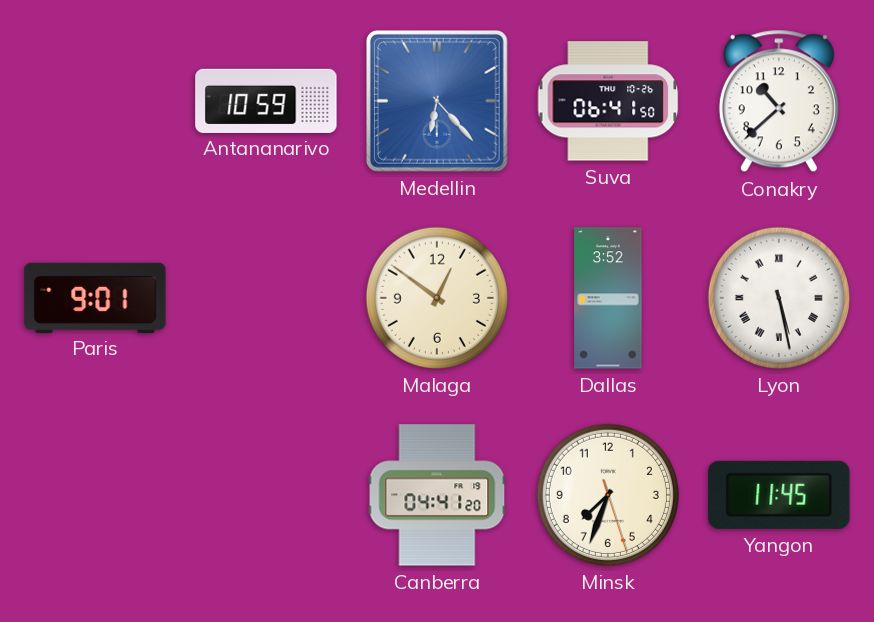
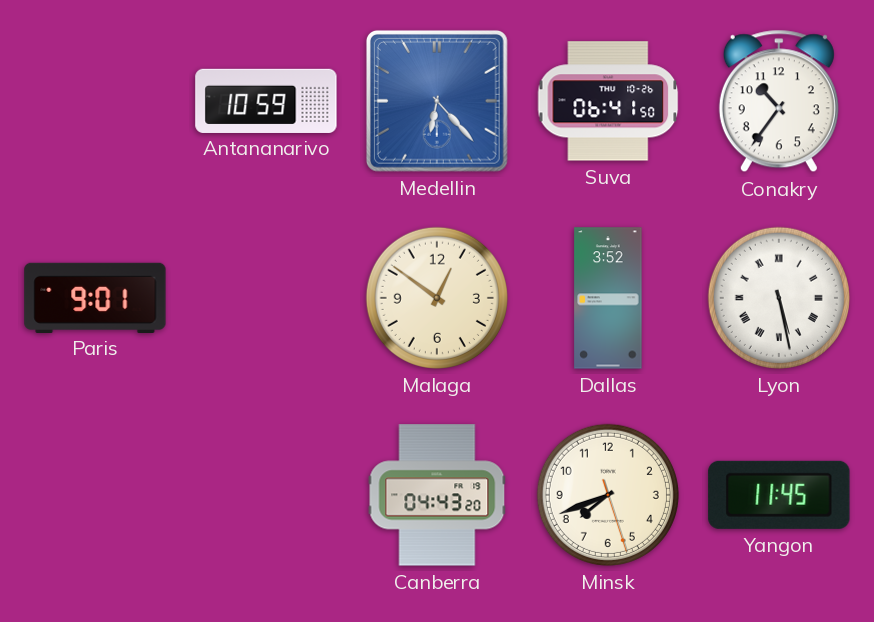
Conakry: 10:38 -> 10:36 (779, 101)
Canberra: 04:41 -> 04:43 (437, 495)
Minsk: 7:33 -> 7:41 (608, 495)
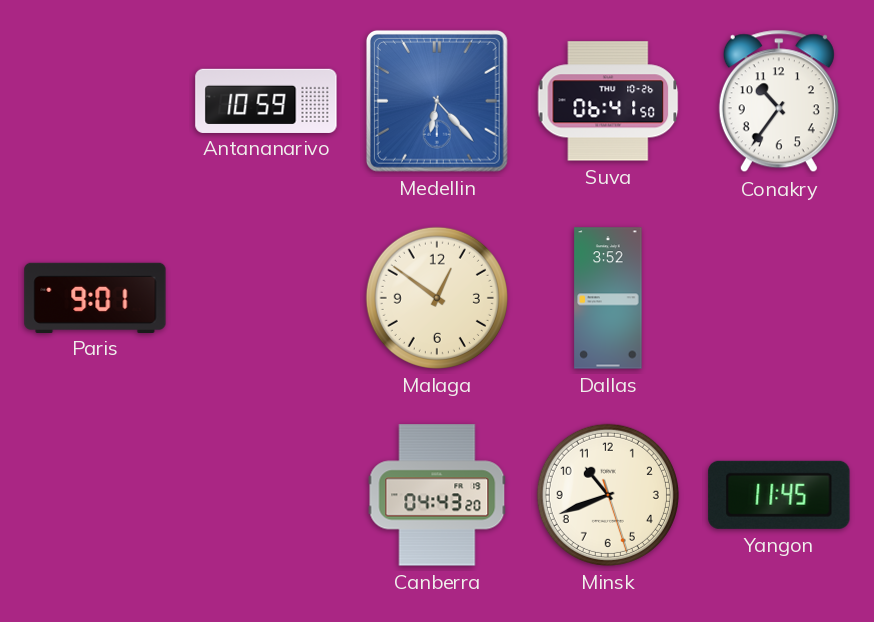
Lyon: 5:28 -> none (779, 298)
Minsk: 7:41 -> 10:41 (608, 495)
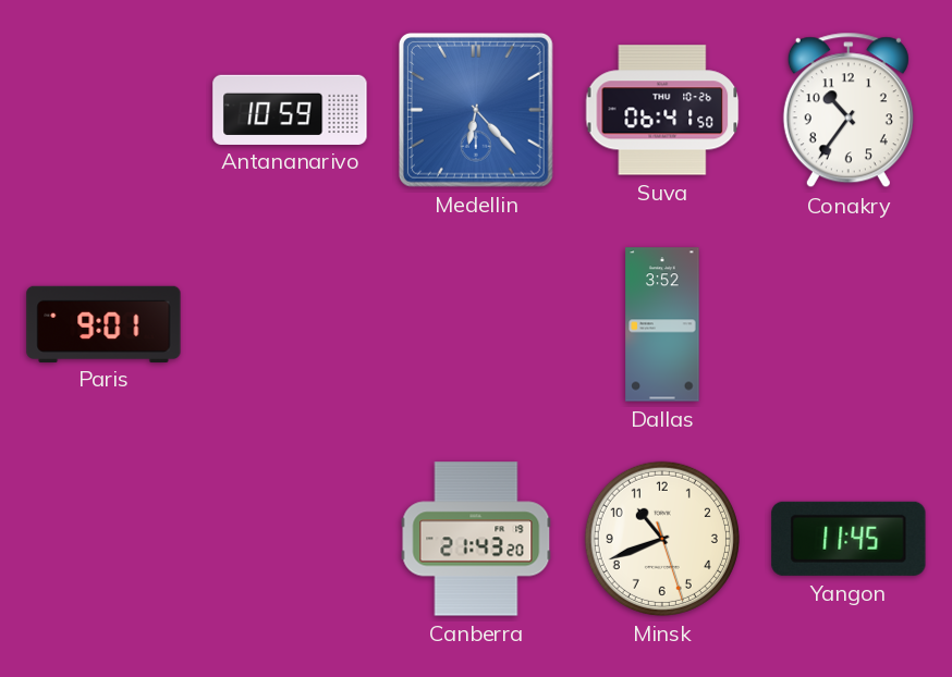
Malaga: 12:51 -> none (437, 298)
Canberra: 04:43 -> 21:43 (476, 539)
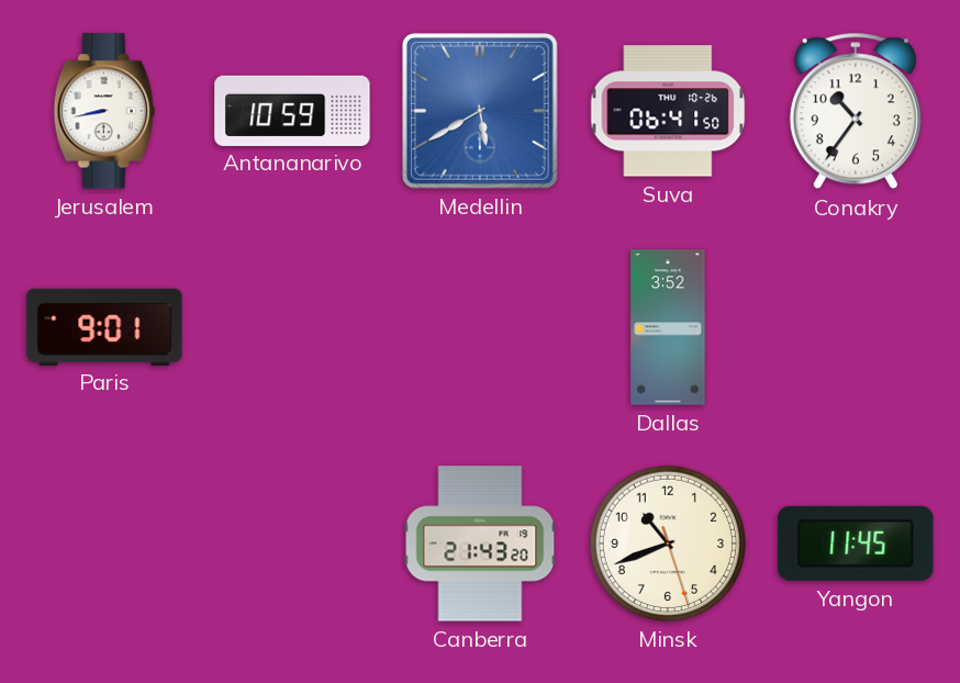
Jerusalem: none -> 8:43 (104, 111)
Medellin: 6:23 -> 5:40 (480, 111)
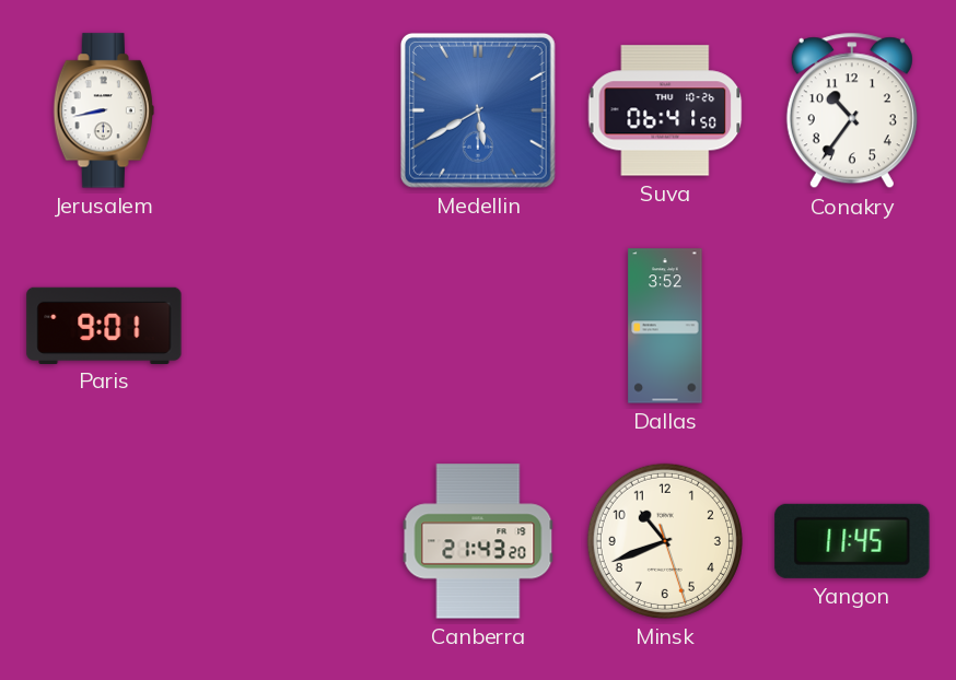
Antananarivo: 10:59 -> none (292, 110)
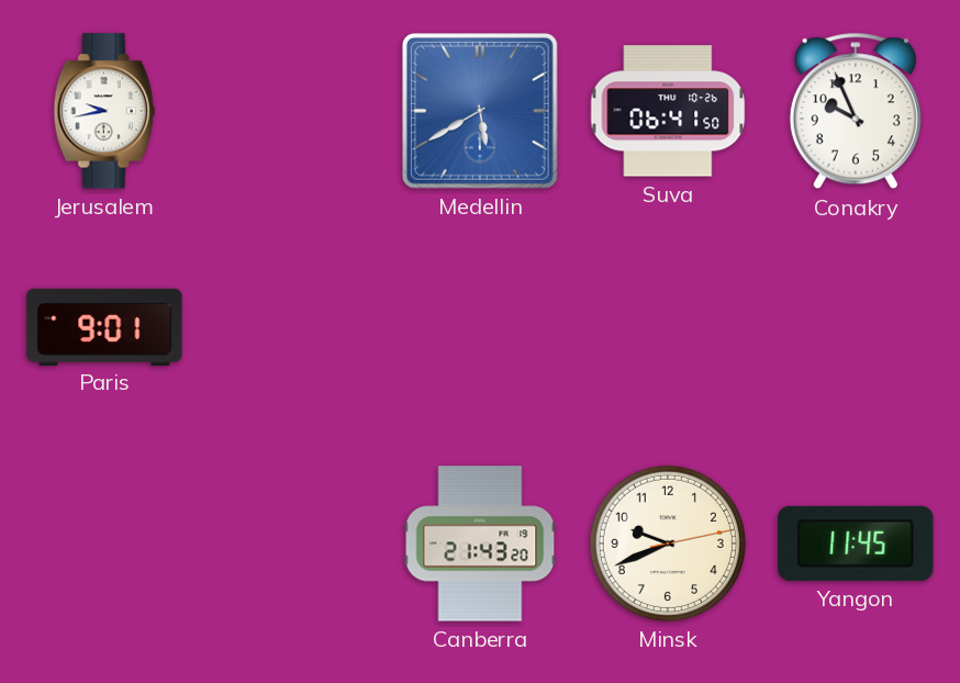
Jerusalem: 8:43 -> 9:43 (104, 111)
Conakry: 10:36 -> 9:56 (856, 111)
Dallas: 3:52 -> none (665, 326)
Minsk: 10:41 -> 9:41 (668, 544)
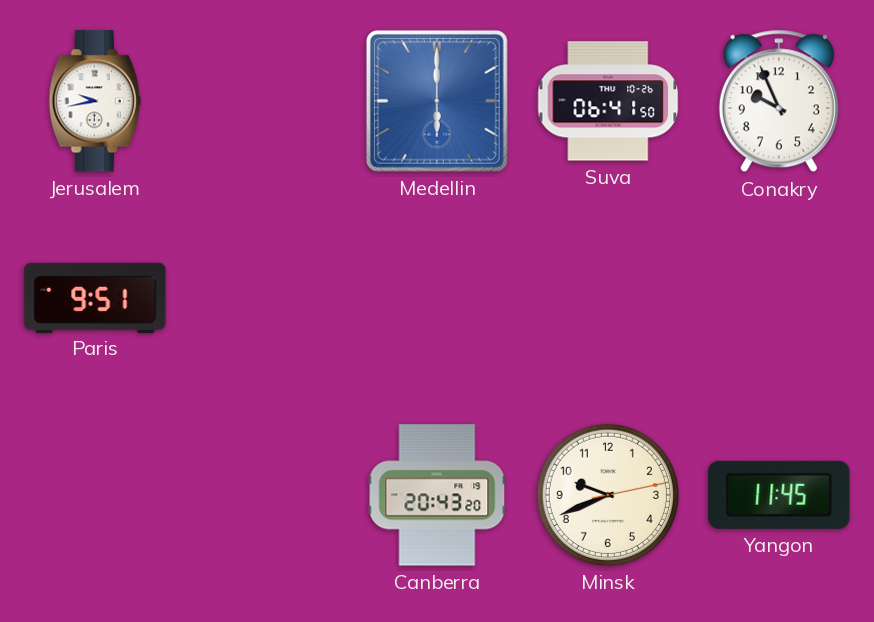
Medellin: 5:40 -> 6:00 (437, 101)
Paris: 9:01 -> 9:51 (95, 297)
Canberra: 21:43 -> 20:43 (437, 495)
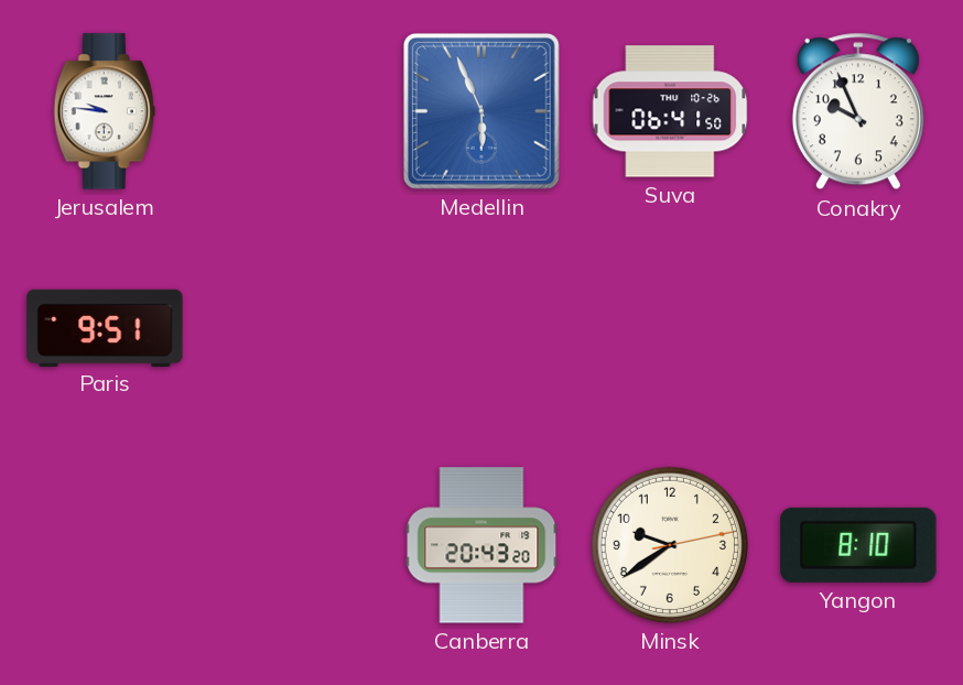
Jerusalem: 9:43 -> 9:46 (105, 111)
Medellin: 6:00 -> 5:56 (481, 111)
Minsk: 9:41 -> 9:39 (670, 545)
Yangon: 11:45 -> 8:10 (858, 545)
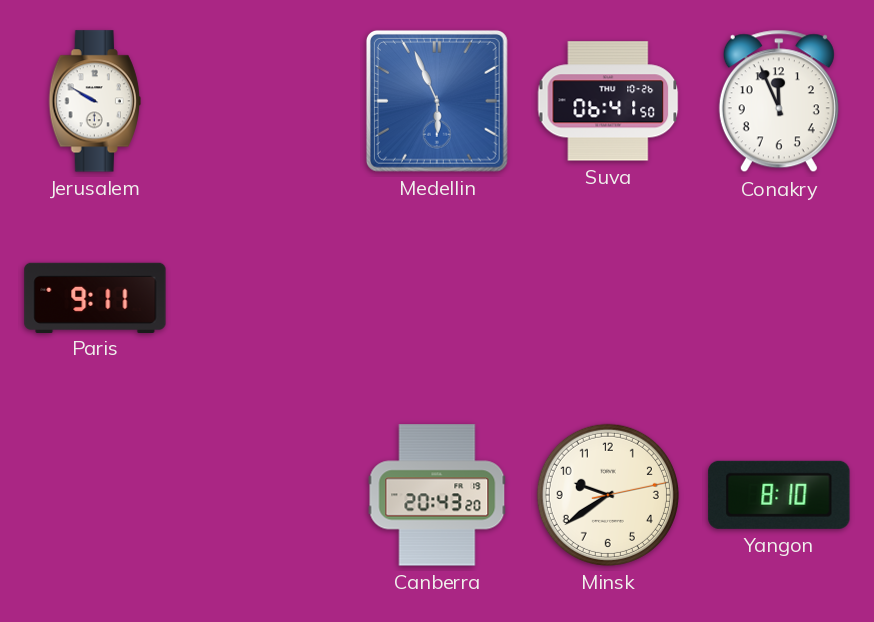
Jerusalem: 9:46 -> 9:50 (95, 101)
Conakry: 9:56 -> 11:56 (779, 101)
Paris: 9:51 -> 9:11 (95, 297)
